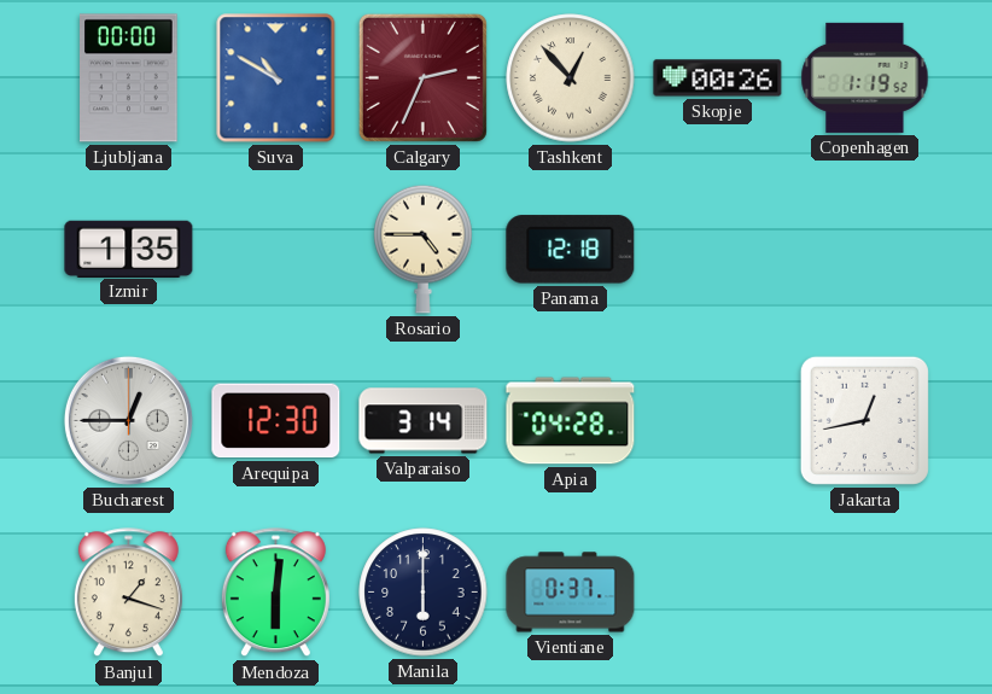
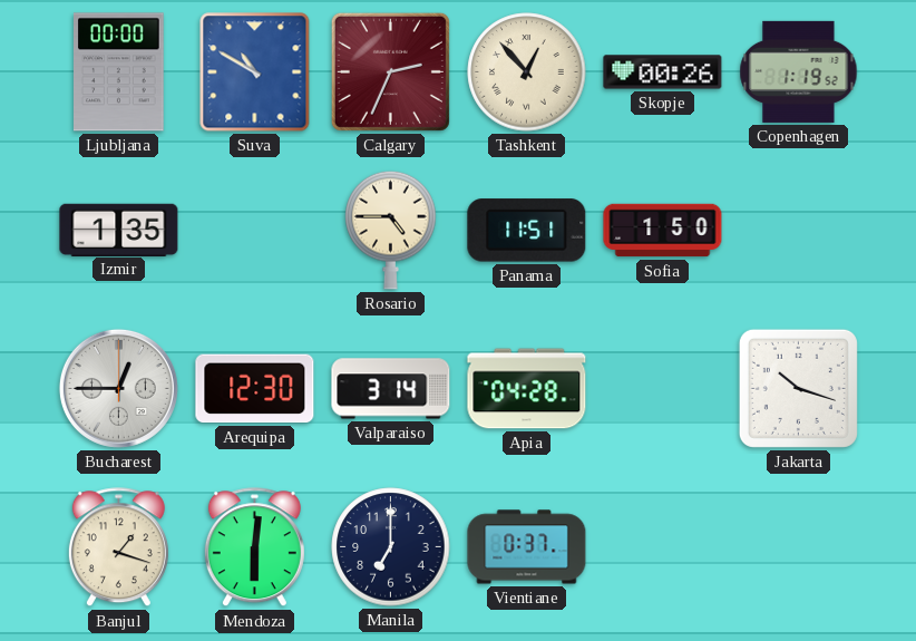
Panama: 12:18 -> 11:51 (527, 231)
Sofia: none -> 1:50 (663, 231)
Jakarta: 12:43 -> 10:18 (798, 388)
Manila: 6:00 -> 7:00 (391, 547)
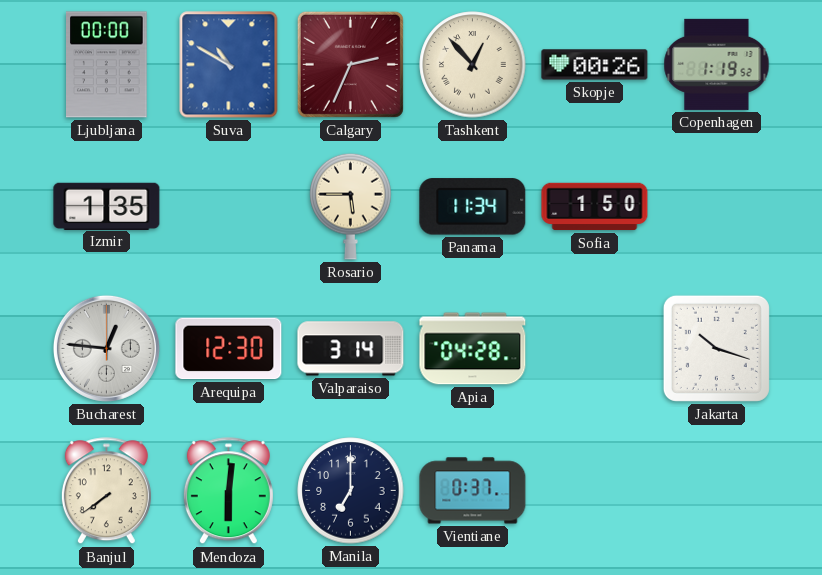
Rosario: 4:45 -> 5:45 (351, 206)
Panama: 11:51 -> 11:34 (473, 207)
Bucharest: 12:45 -> 12:46 (106, 348)
Banjul: 1:18 -> 7:39 (106, 491)
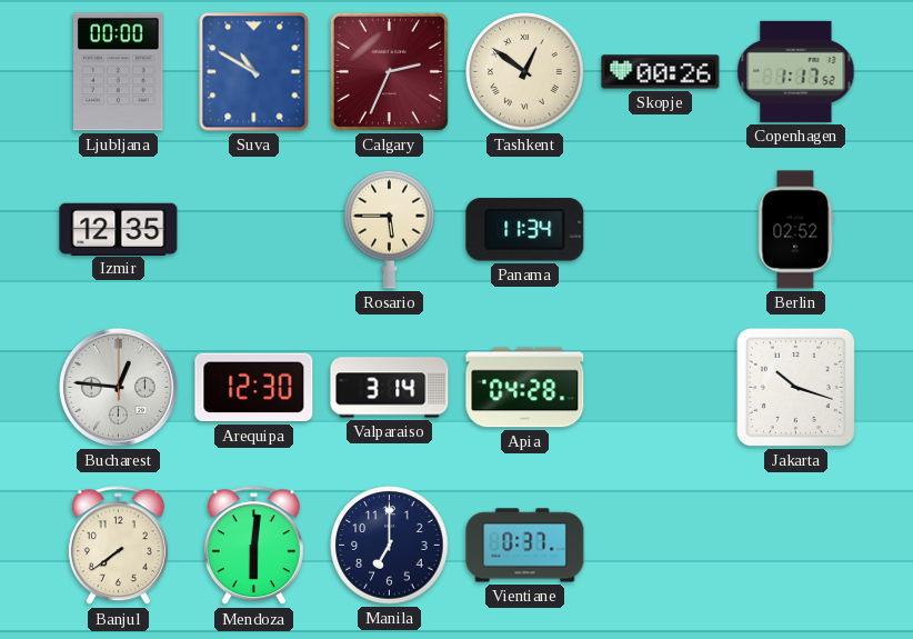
Tashkent: 12:53 -> 12:51 (525, 72)
Copenhagen: 1:19 -> 1:17 (796, 71)
Izmir: 1:35 -> 12:35 (119, 229)
Sofia: 1:50 -> none (595, 207)
Berlin: none -> 02:52 (795, 230)
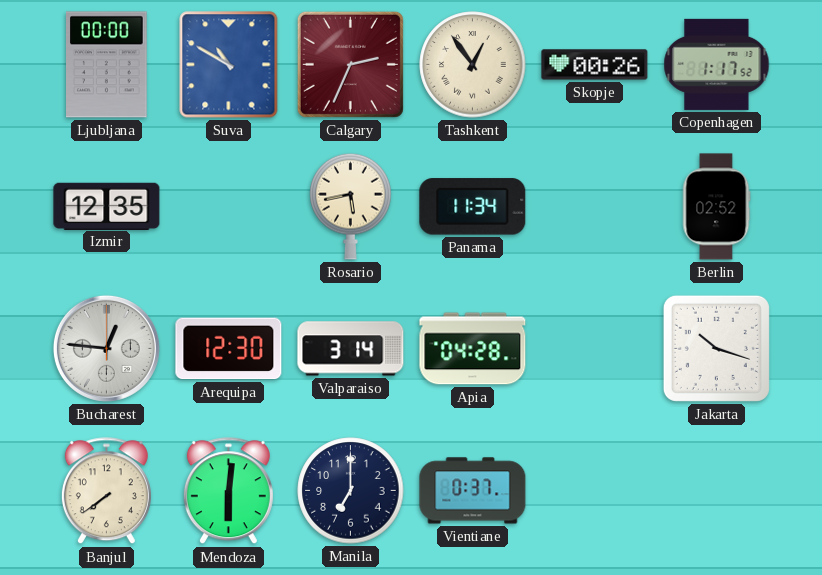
Tashkent: 12:51 -> 12:54 (473, 65)
Rosario: 5:45 -> 5:43 (351, 206)
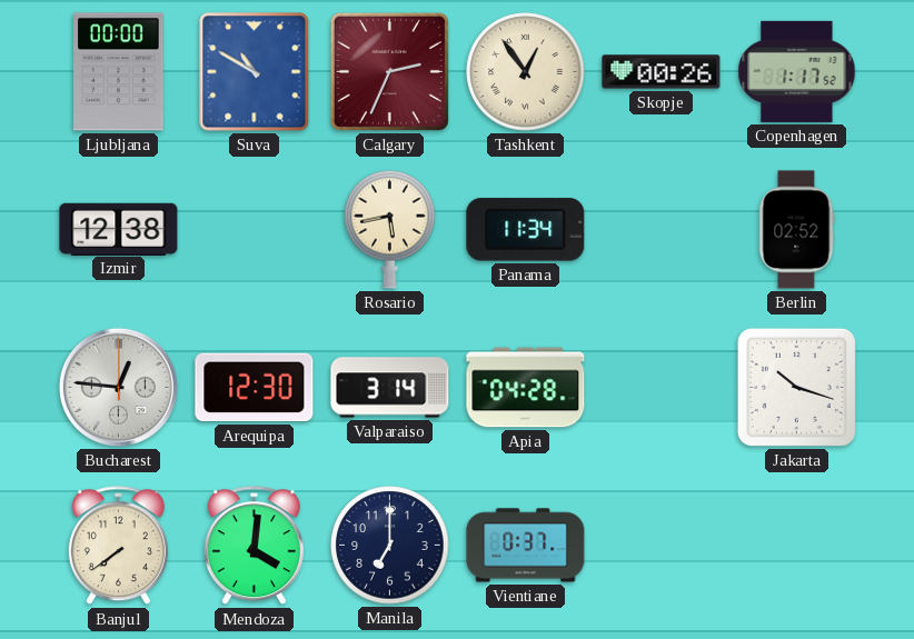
Izmir: 12:35 -> 12:38 (119, 229)
Mendoza: 6:01 -> 4:01 (254, 546)
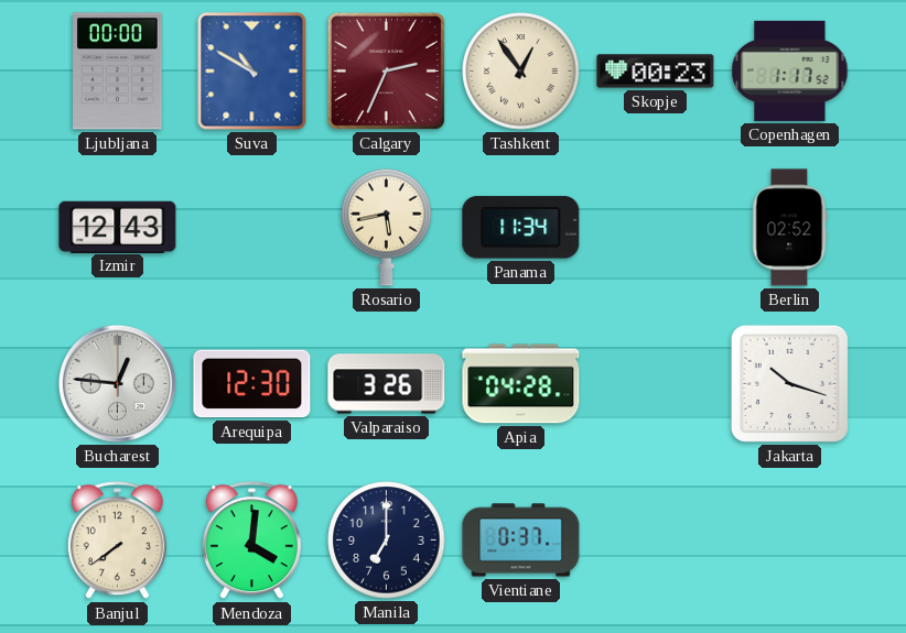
Skopje: 00:26 -> 00:23 (656, 72)
Izmir: 12:38 -> 12:43 (118, 227)
Valparaiso: 3:14 -> 3:26 (387, 384)
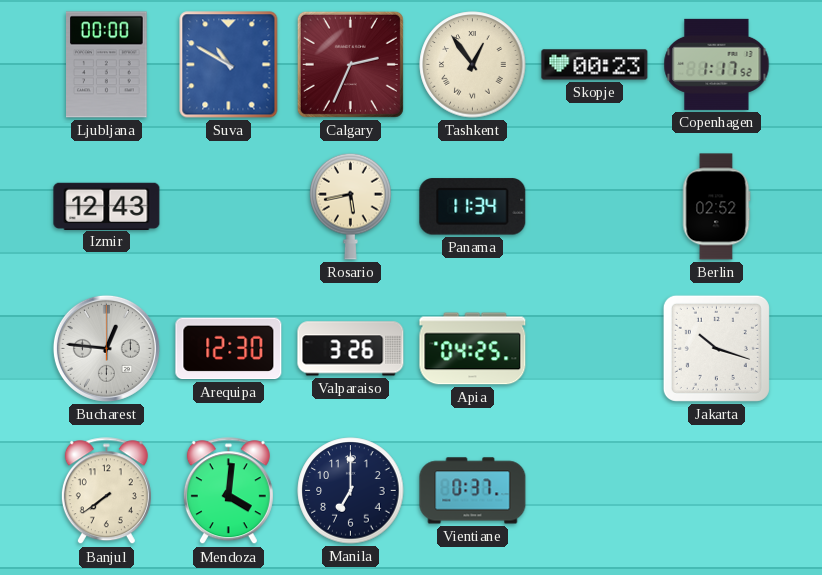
Apia: 04:28 -> 04:25 (473, 349)
